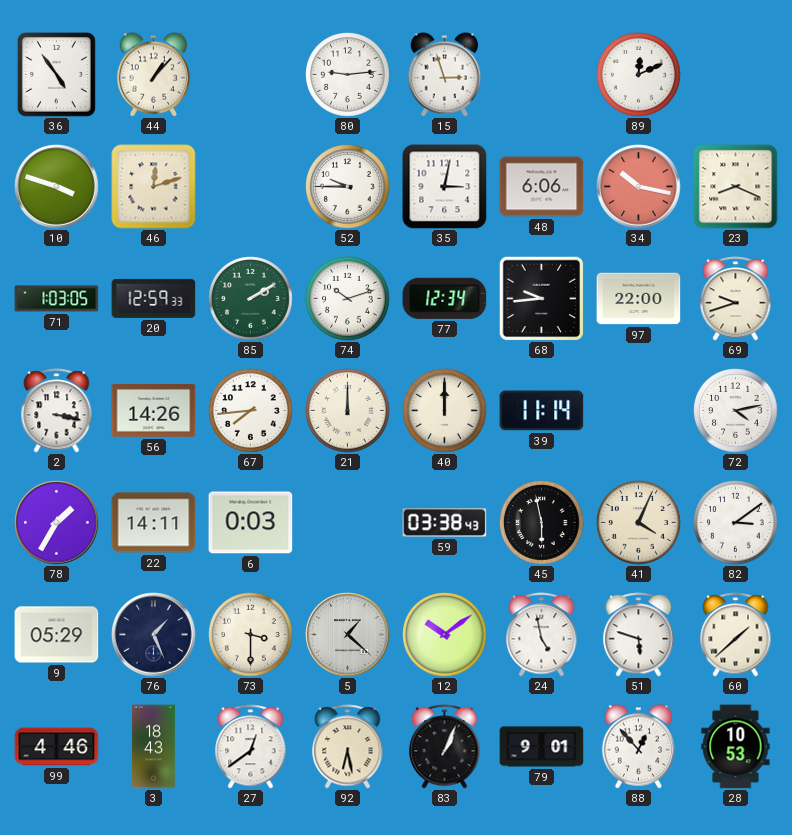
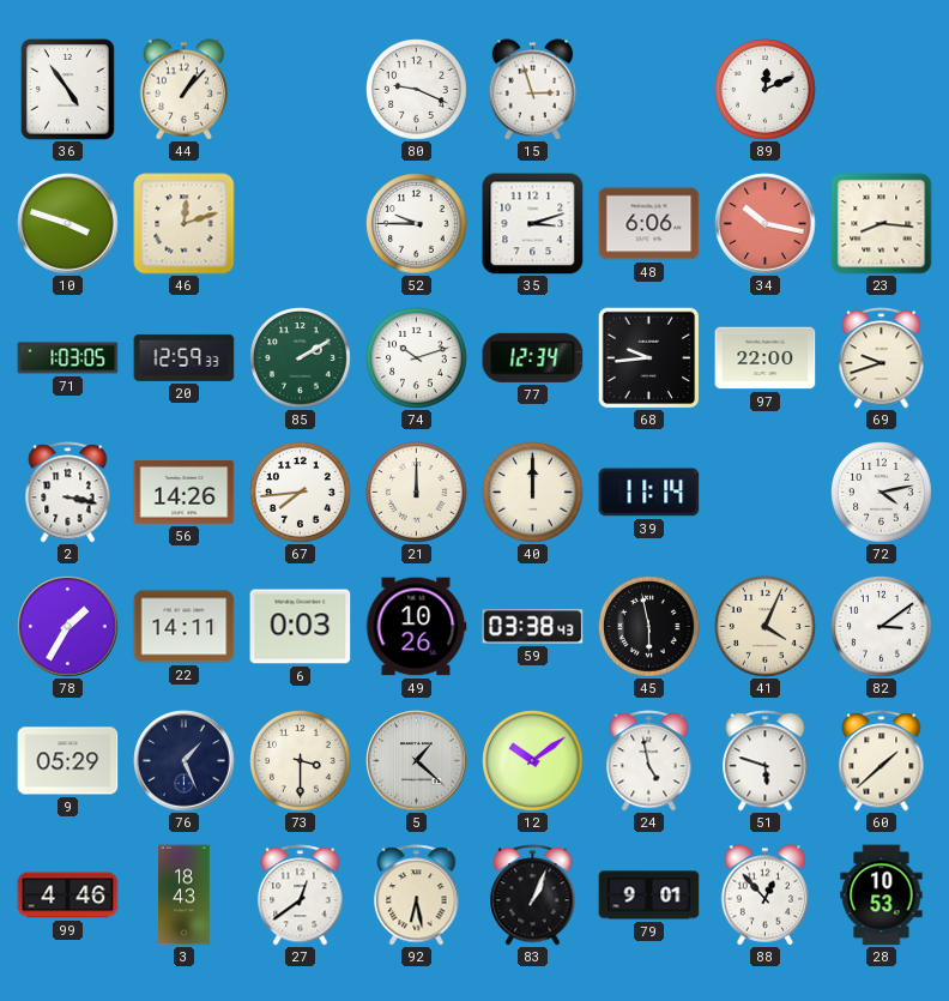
80: 9:14 -> 9:19 (417, 90)
35: 3:02 -> 3:12 (533, 224)
23: 8:19 -> 8:16 (882, 224)
49: none -> 10:26 (416, 627)
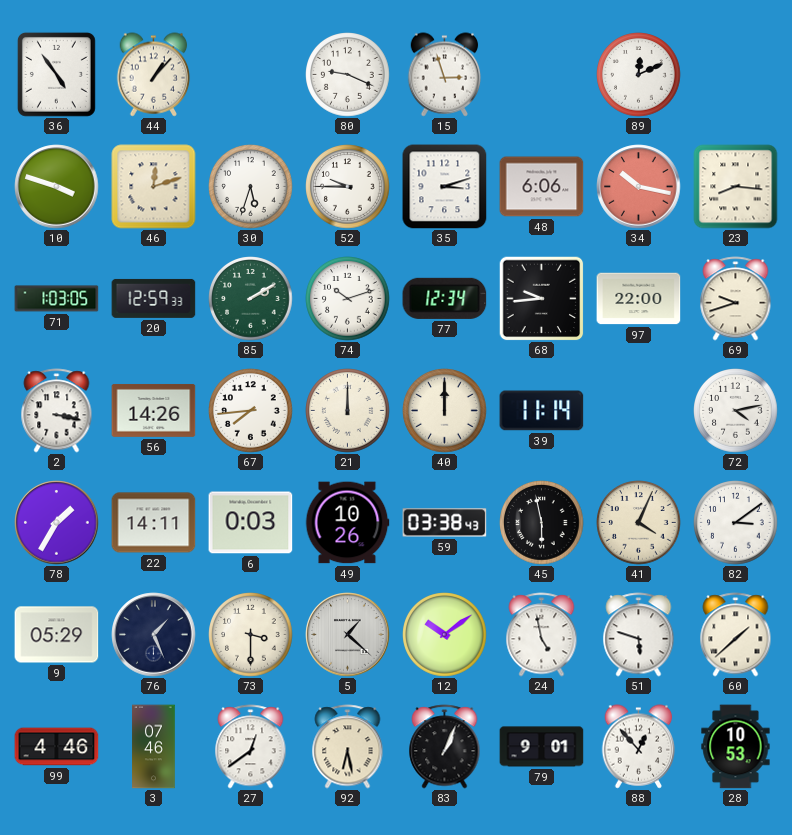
30: none -> 5:33 (251, 187)
3: 18:43 -> 07:46 (154, 747)
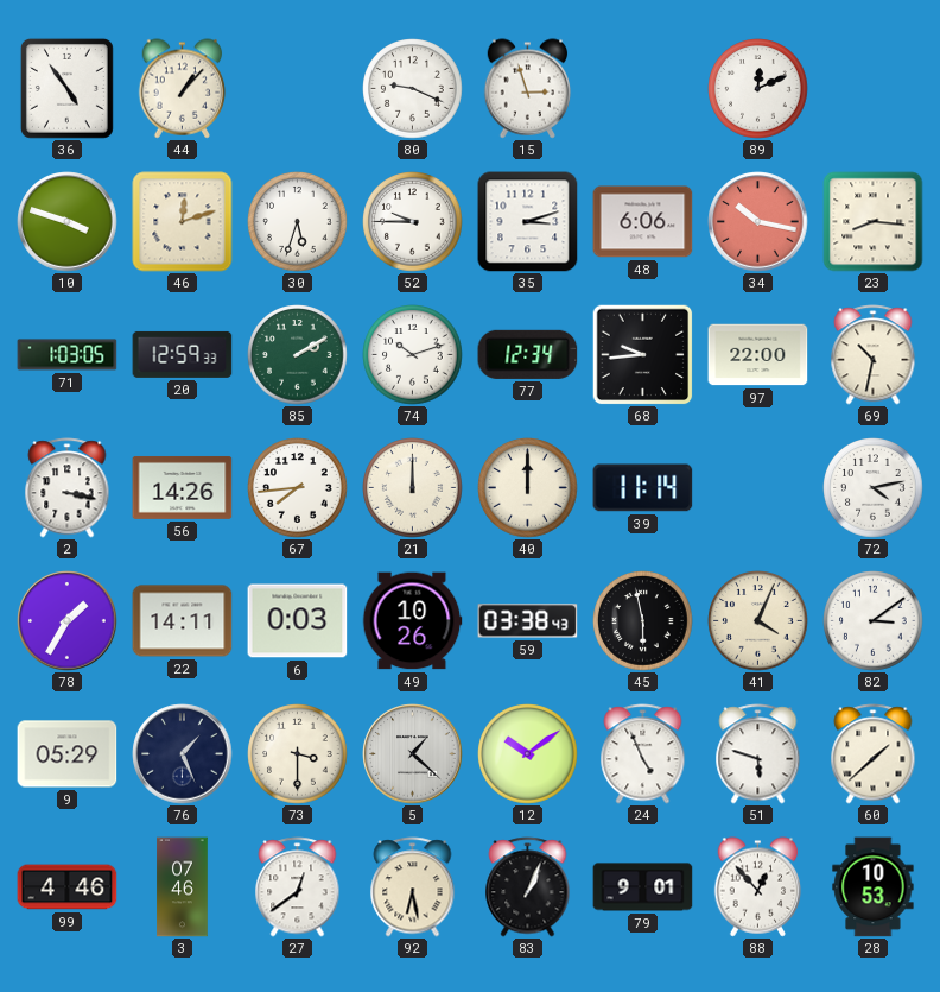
69: 9:42 -> 10:32 (874, 355)
24: 4:58 -> 4:56 (643, 754)
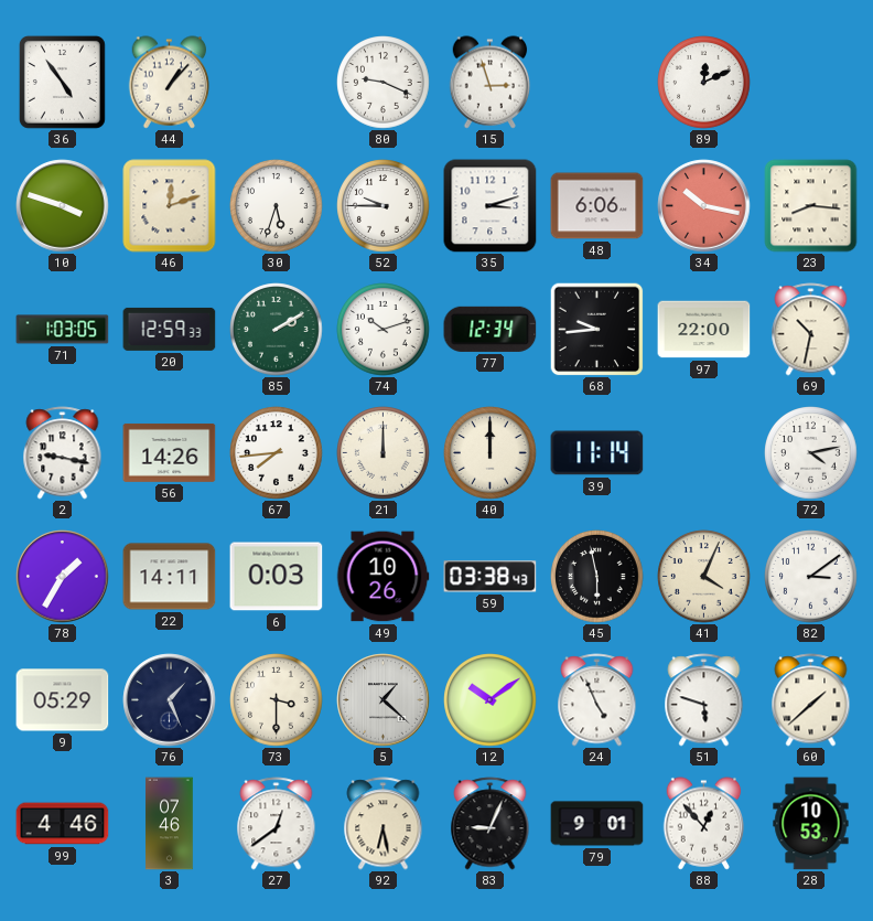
2: 3:17 -> 9:17 (63, 453)
83: 1:04 -> 9:04 (491, 824)
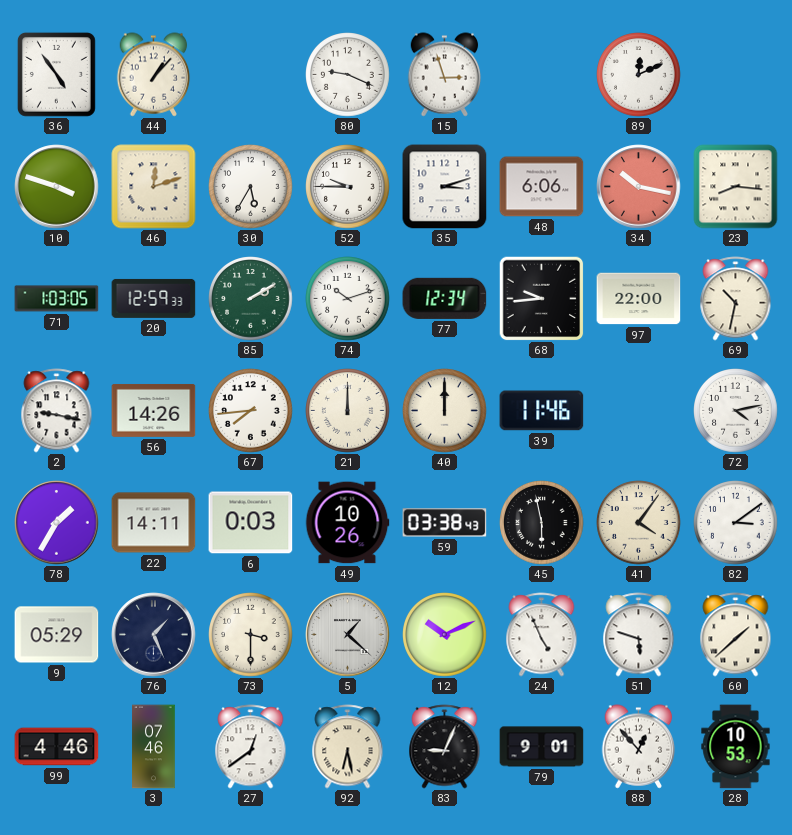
30: 5:33 -> 5:35 (251, 187)
39: 11:14 -> 11:46 (542, 411)
41: 4:04 -> 4:06 (639, 523)
12: 10:09 -> 10:11 (445, 635)
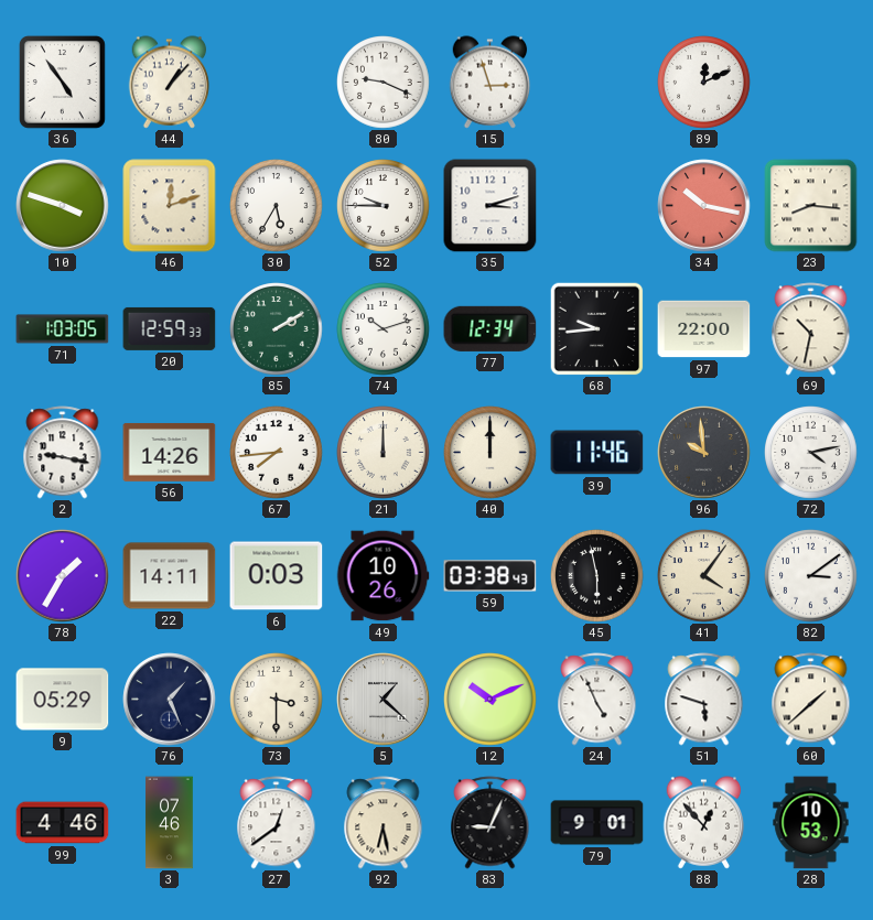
48: 6:06 -> none (542, 187)
96: none -> 9:59 (704, 453)
